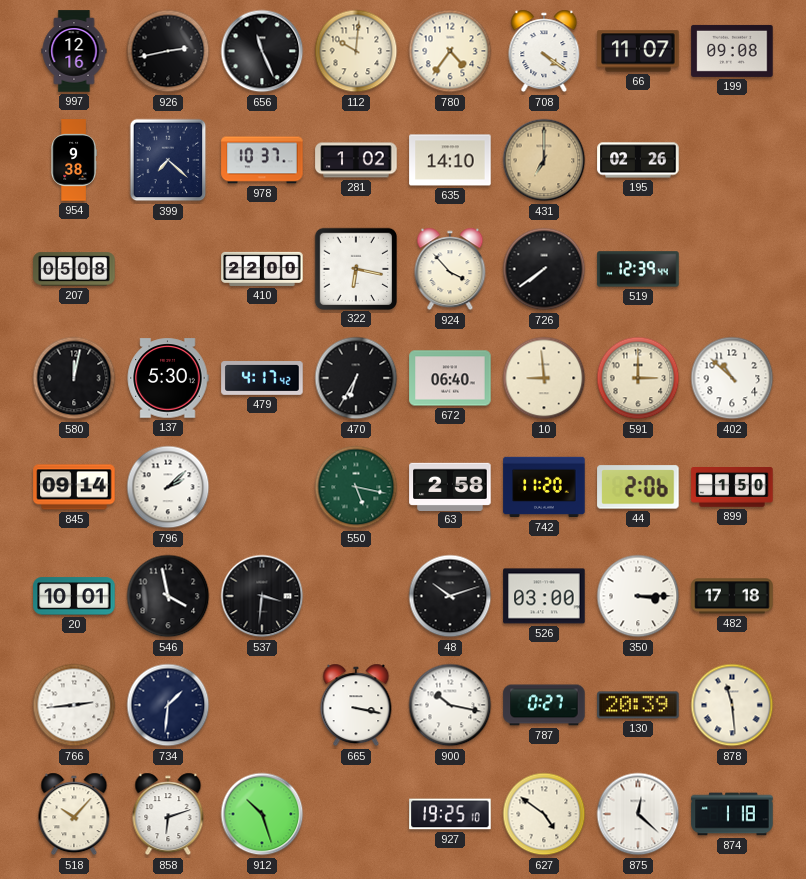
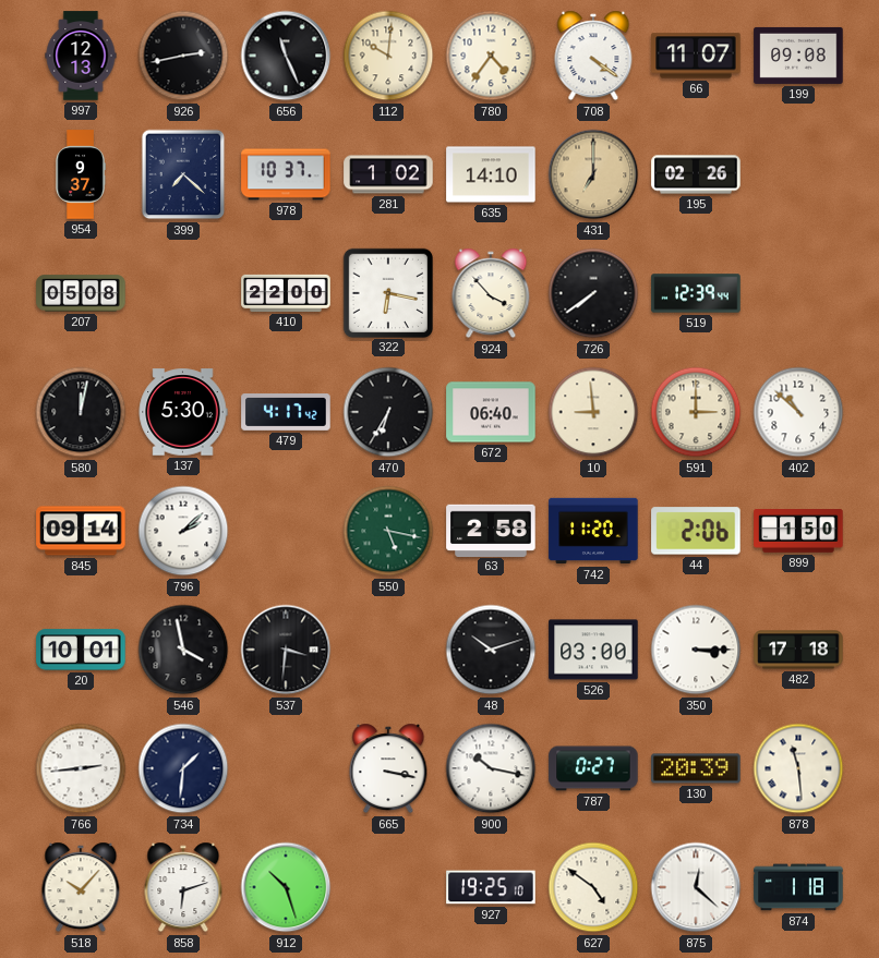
997: 12:16 -> 12:13 (81, 56)
954: 9:38 -> 9:37 (81, 174)
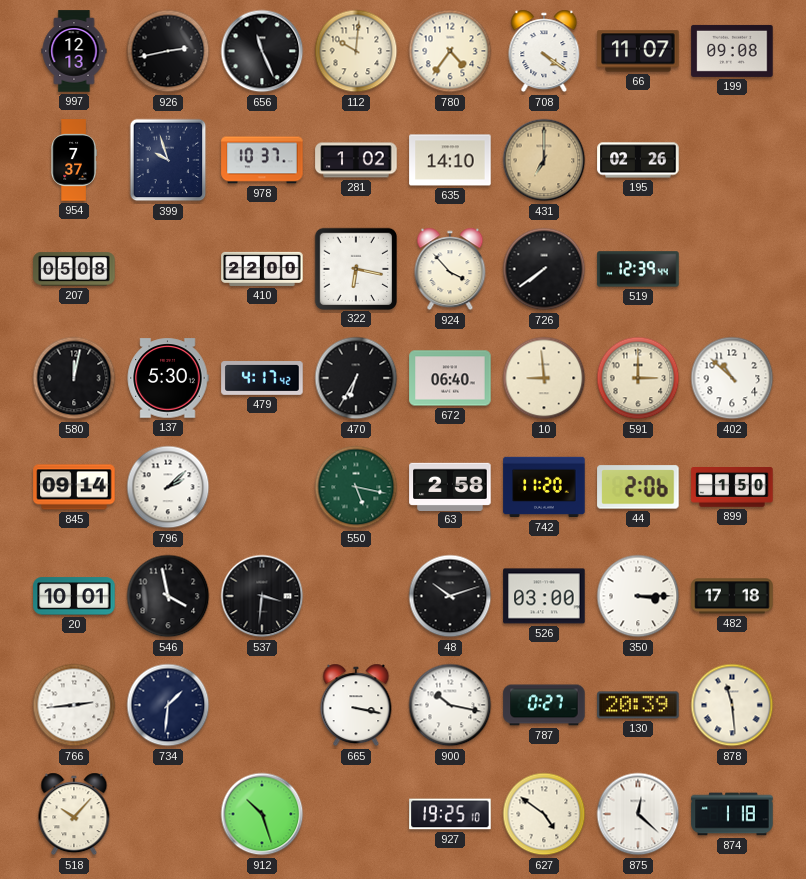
954: 9:37 -> 7:37 (74, 160)
399: 7:22 -> 9:57 (168, 160)
858: 6:12 -> none (183, 887)
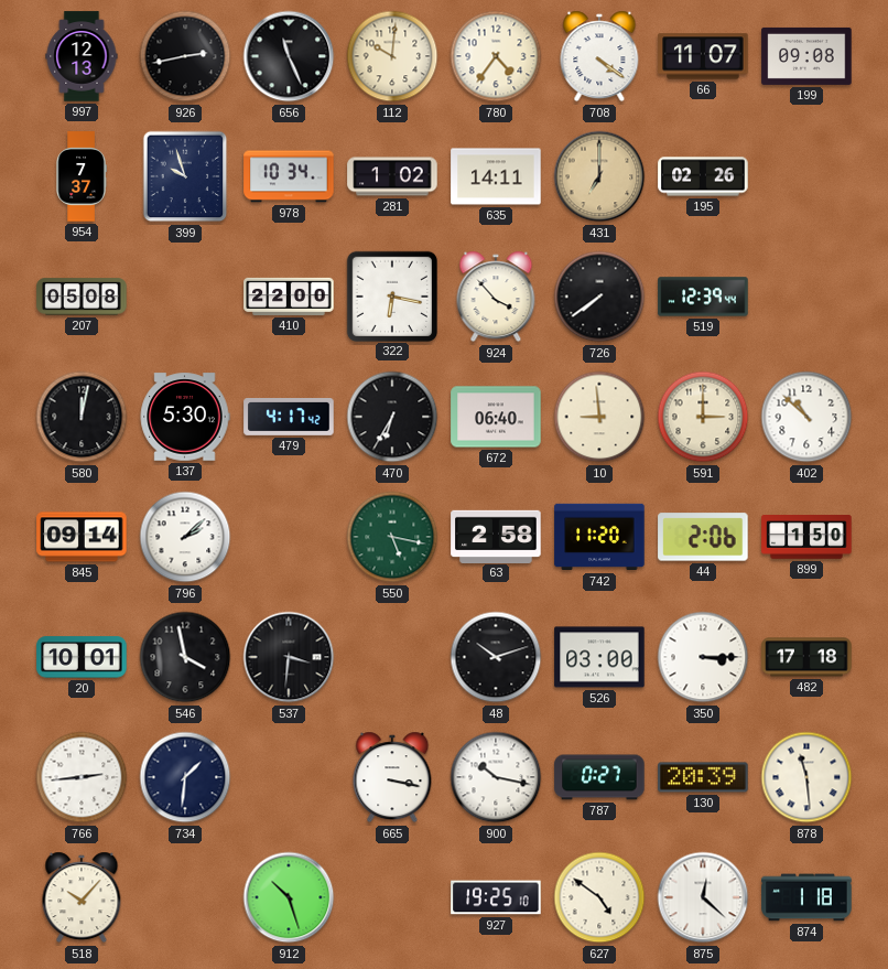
978: 10:37 -> 10:34 (289, 176)
635: 14:10 -> 14:11 (496, 176)
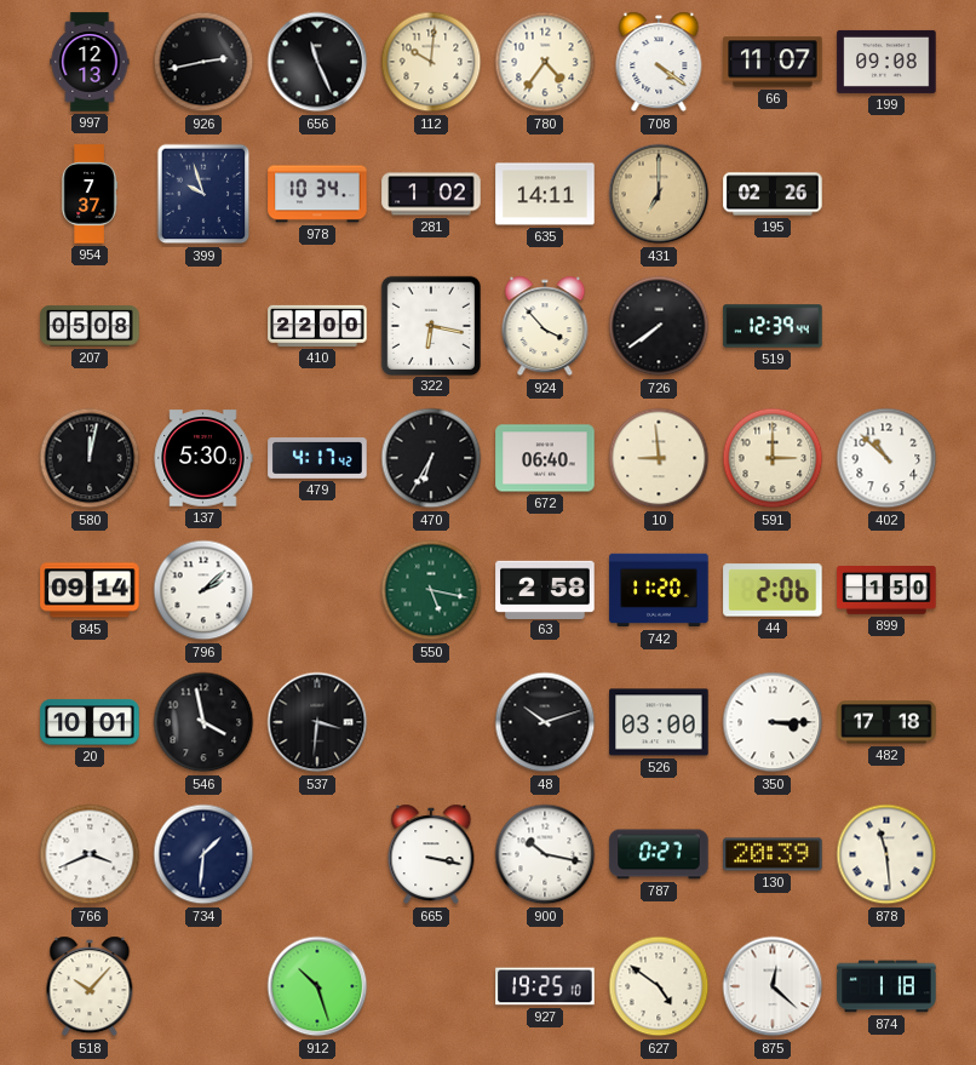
766: 2:44 -> 3:41 (90, 854)
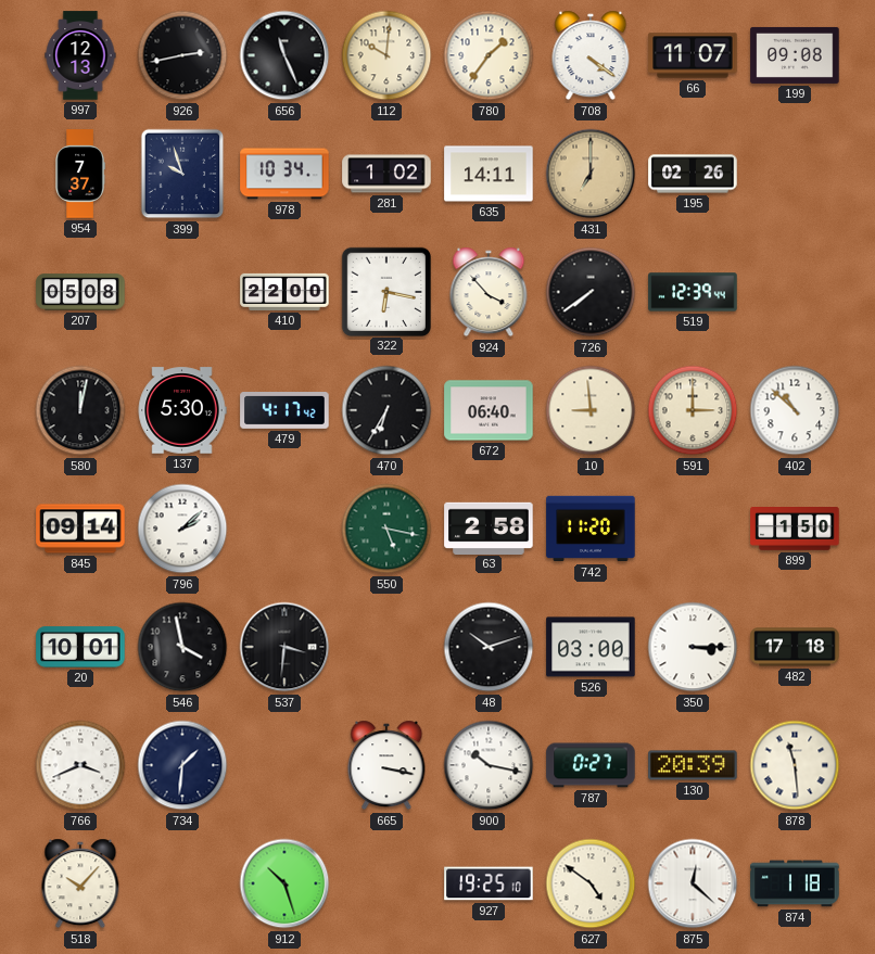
780: 4:36 -> 1:36 (489, 55)
44: 2:06 -> none (773, 590)
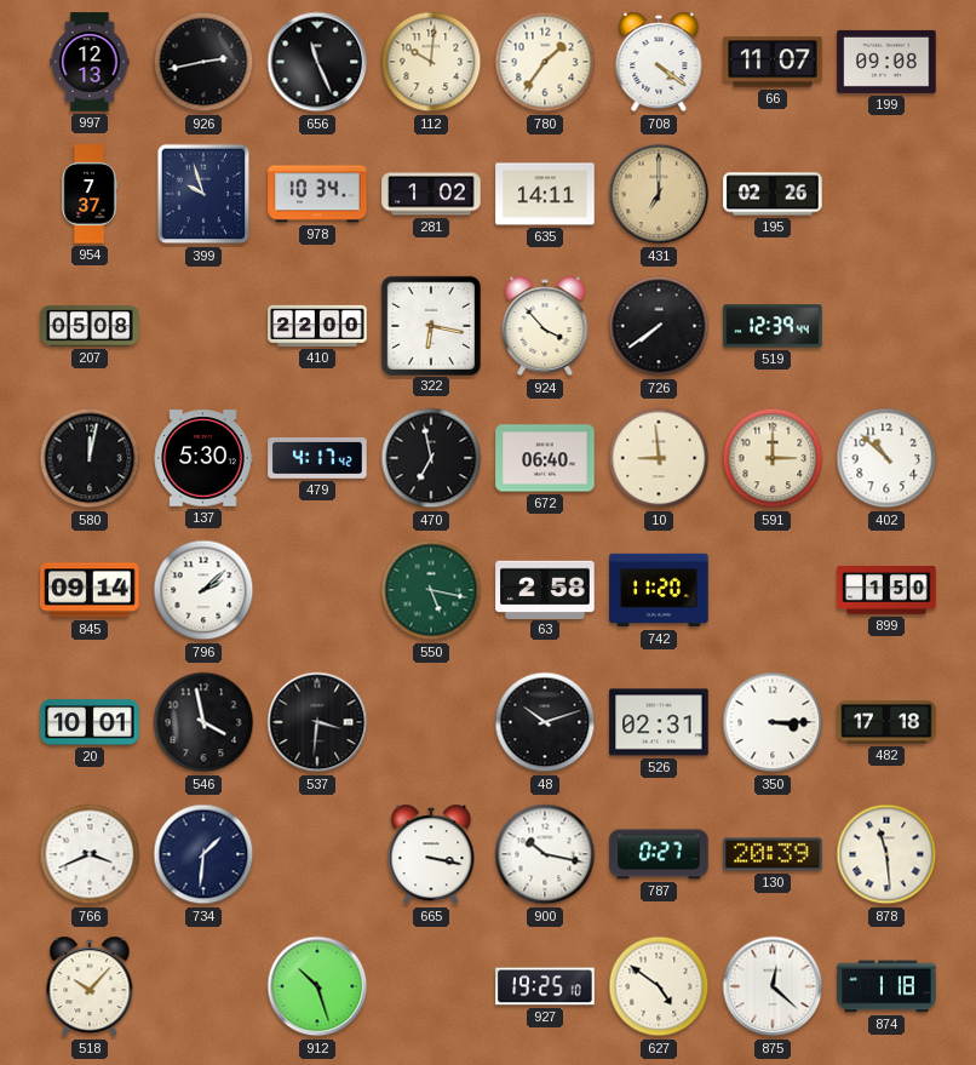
470: 6:35 -> 6:58 (431, 458)
526: 03:00 -> 02:31 (659, 722)
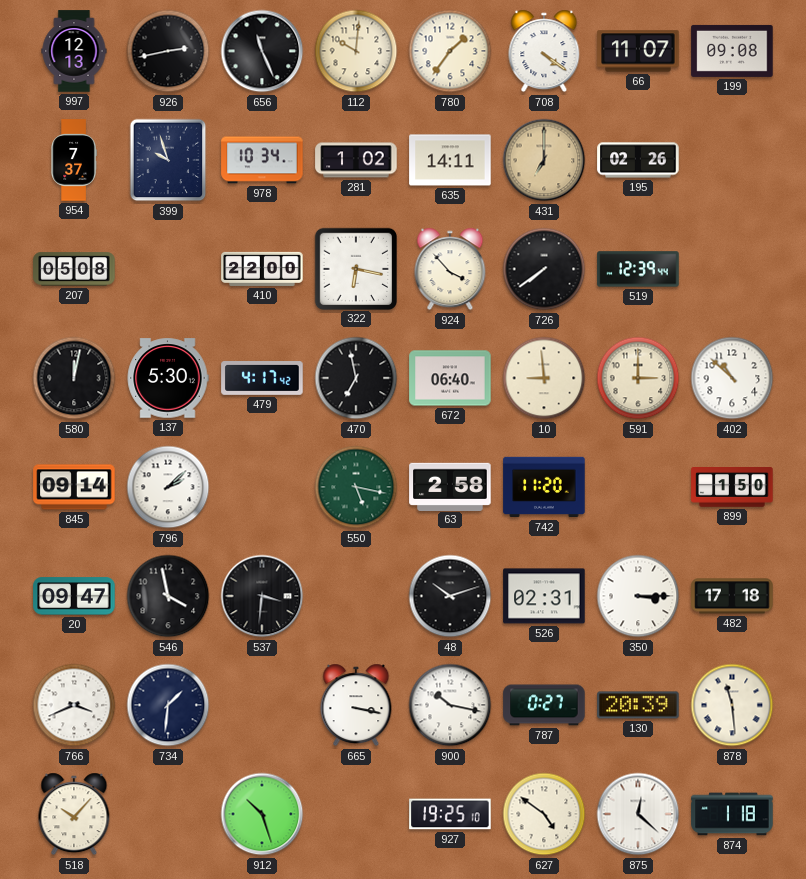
20: 10:01 -> 09:47 (74, 596)
